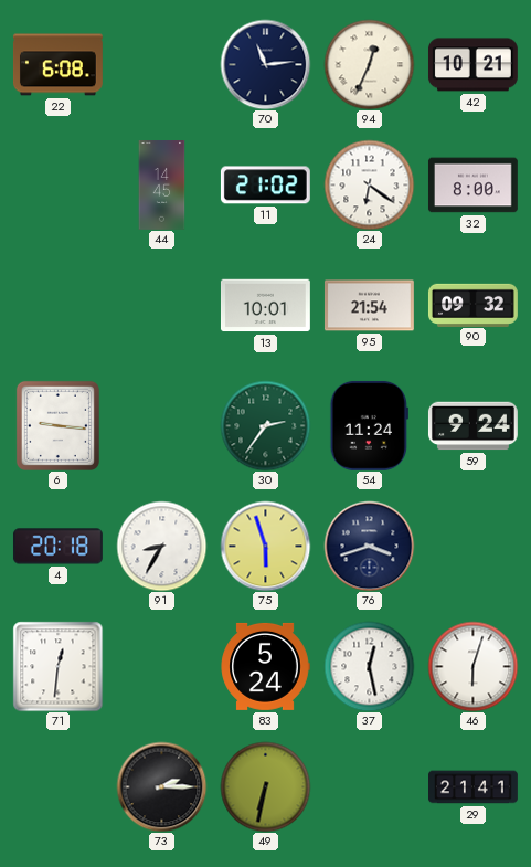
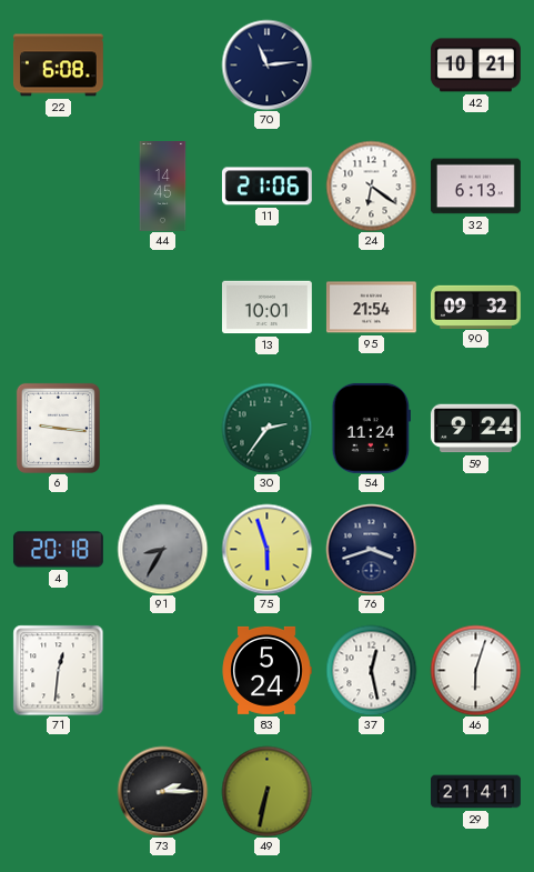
94: 12:34 -> none (369, 64)
11: 21:02 -> 21:06 (266, 187)
32: 8:00 -> 6:13 (475, 187)
91 dial: white -> grey (162, 549)
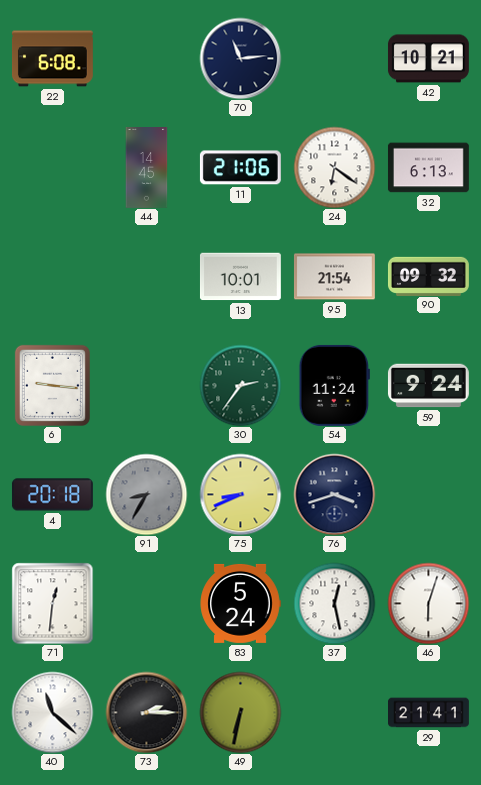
75: 5:57 -> 8:41 (240, 494)
40: none -> 11:22 (52, 712)
